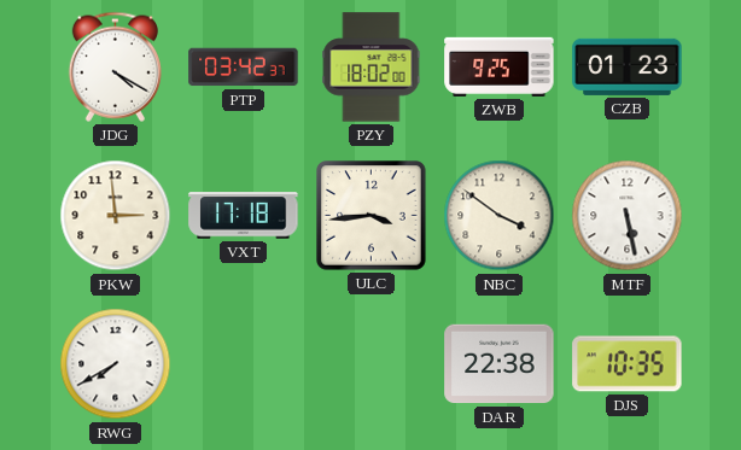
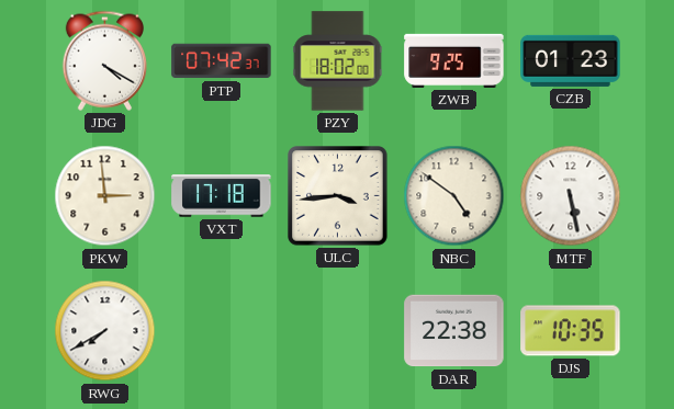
PTP: 03:42 -> 07:42 (222, 61)
NBC: 3:51 -> 4:51 (454, 196)
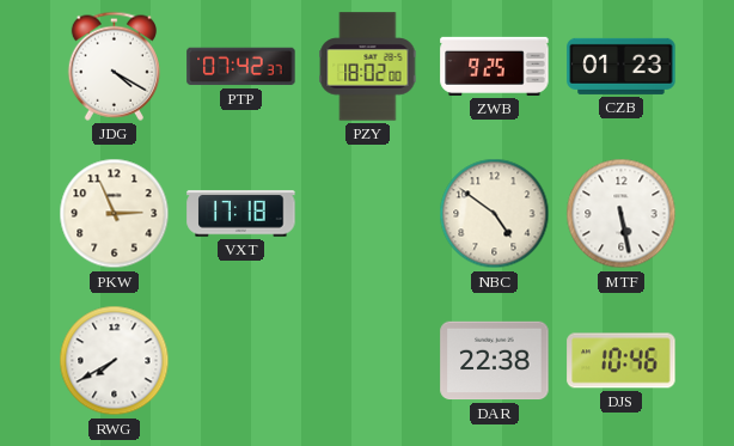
PKW: 2:59 -> 2:56 (115, 214)
ULC: 3:44 -> none (338, 196)
DJS: 10:35 -> 10:46 (622, 361)
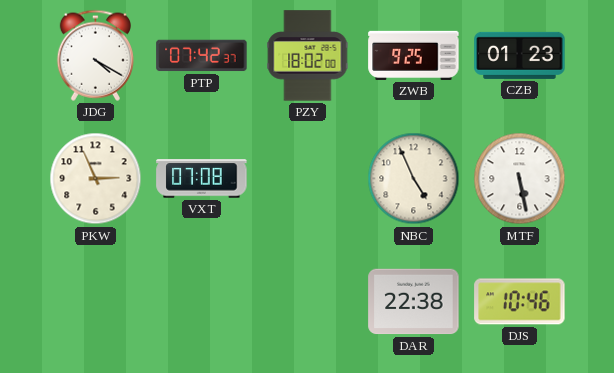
VXT: 17:18 -> 07:08 (202, 179)
NBC: 4:51 -> 4:56 (414, 179)
RWG: 7:40 -> none (115, 361)
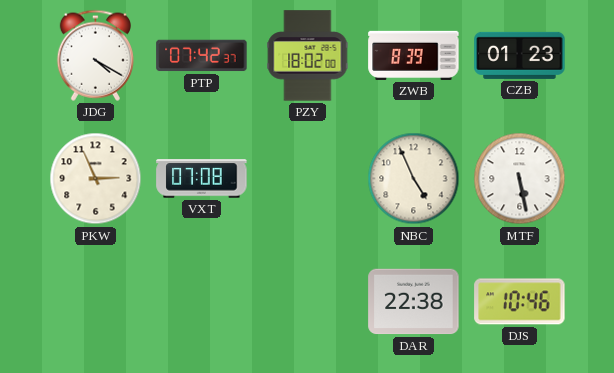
ZWB: 9:25 -> 8:39 (414, 55)
